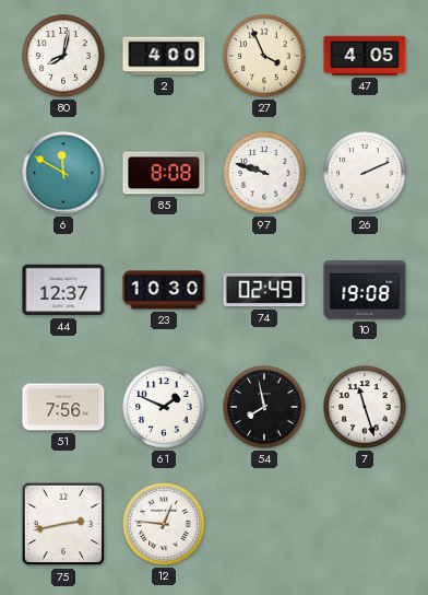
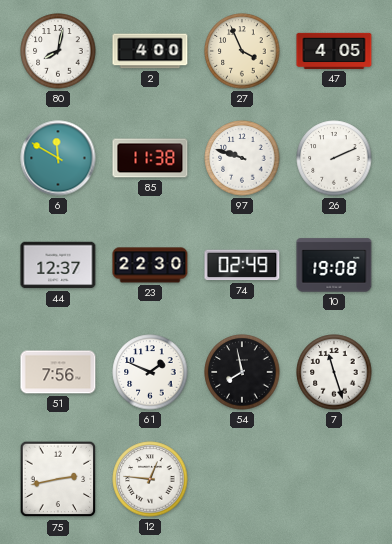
85: 8:08 -> 11:38 (150, 158)
23: 10:30 -> 22:30 (150, 265)
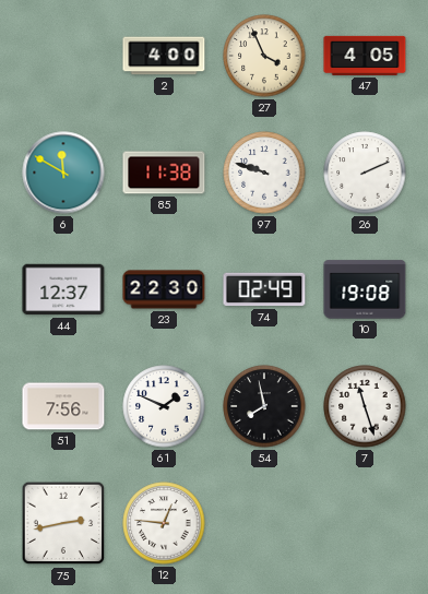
80: 8:02 -> none (58, 51)
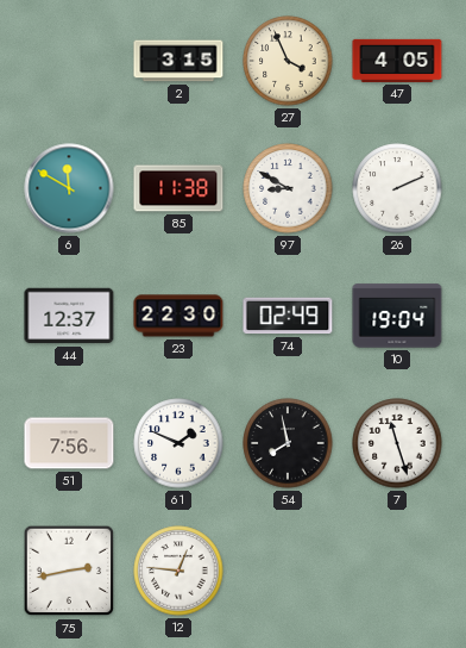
2: 4:00 -> 3:15 (178, 61)
97: 9:48 -> 8:50 (288, 188)
10: 19:08 -> 19:04 (397, 316)
